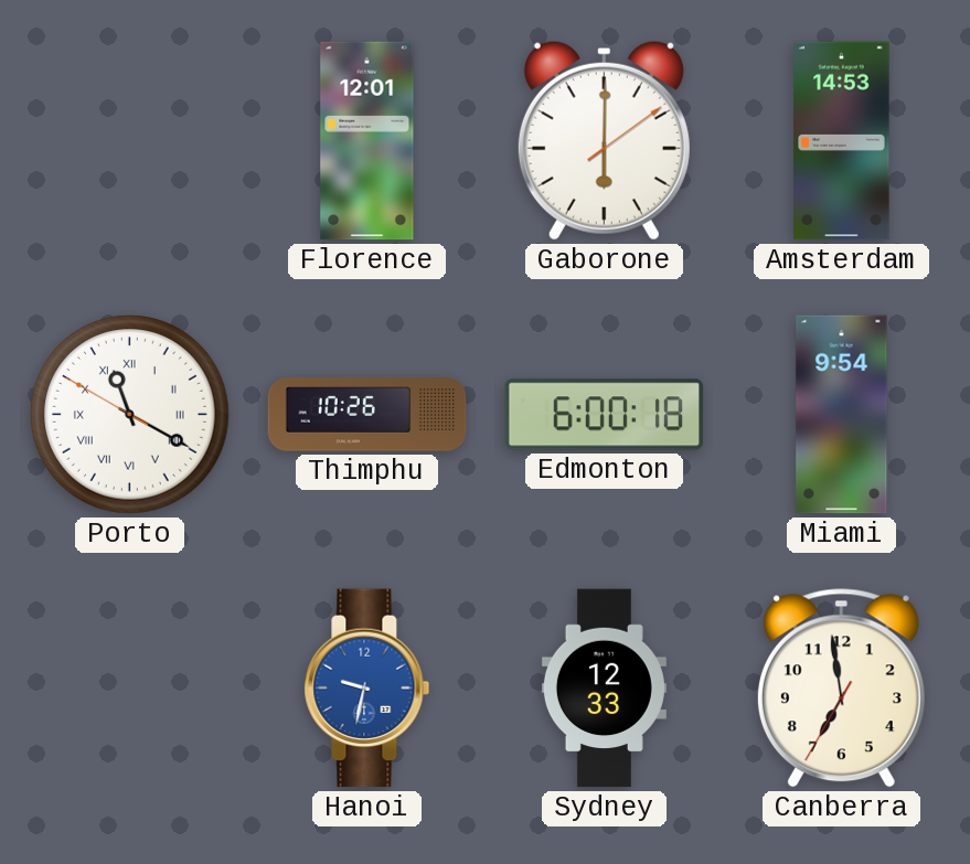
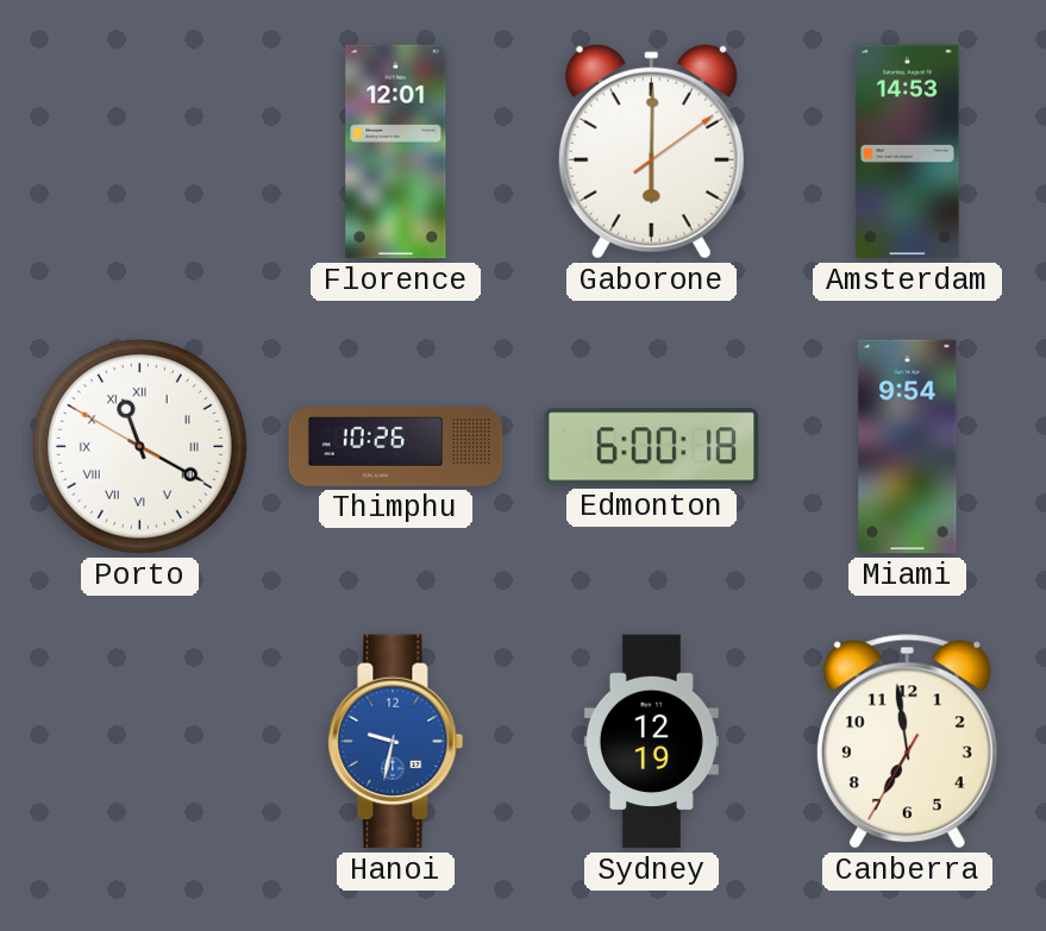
Sydney: 12:33 -> 12:19 (651, 742)
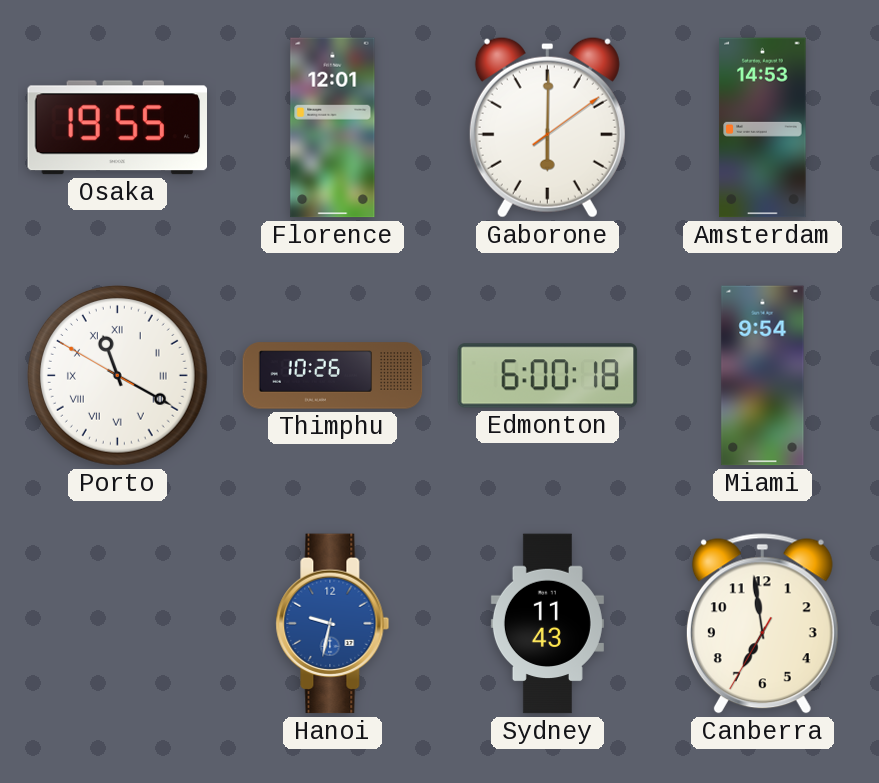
Osaka: none -> 19:55 (117, 128)
Sydney: 12:19 -> 11:43 (547, 624)
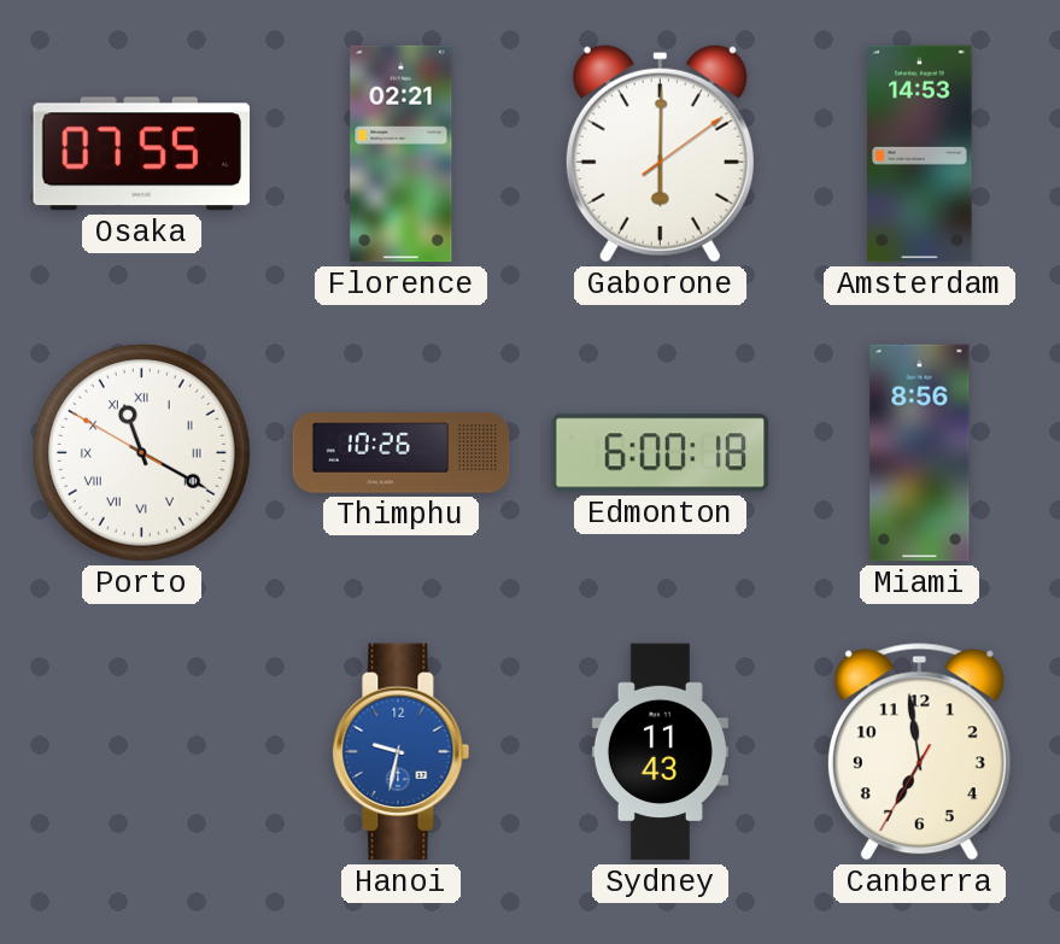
Osaka: 19:55 -> 07:55 (141, 154)
Florence: 12:01 -> 02:21 (402, 154)
Miami: 9:54 -> 8:56 (920, 453)
